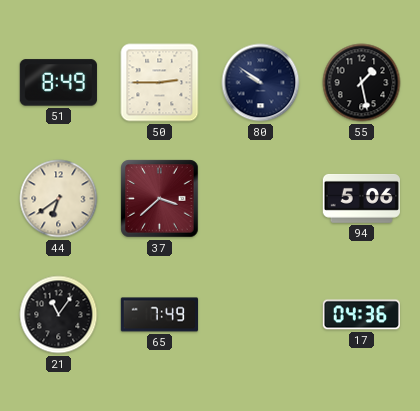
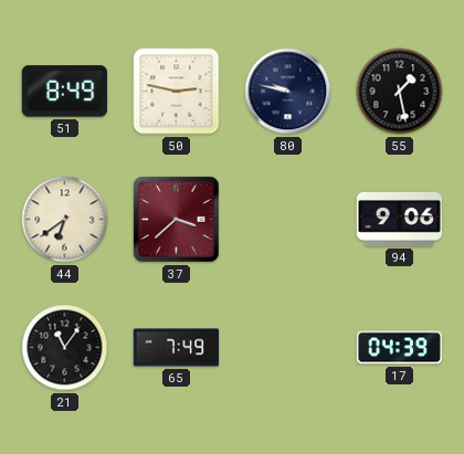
50: 2:45 -> 2:47 (177, 92)
80: 9:51 -> 9:47 (288, 92)
94: 5:06 -> 9:06 (399, 219)
17: 04:36 -> 04:39 (399, 348)
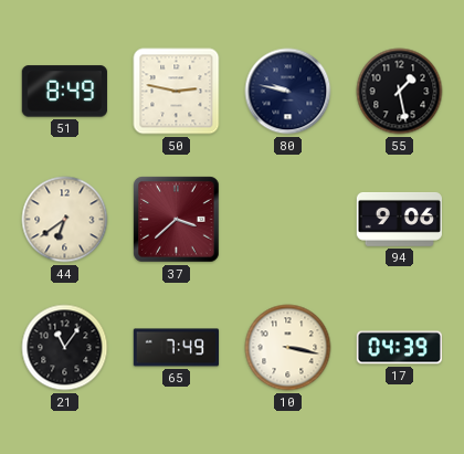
10: none -> 3:17 (288, 348)
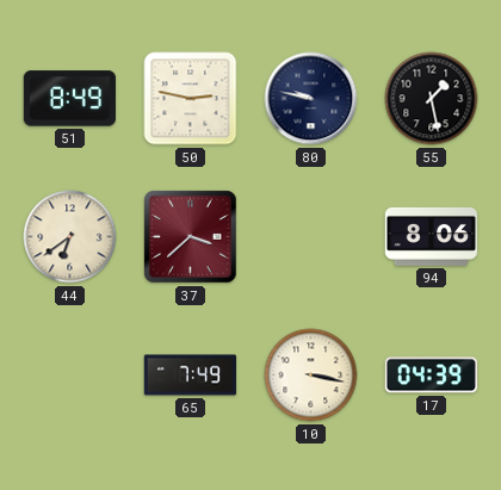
94: 9:06 -> 8:06 (431, 236)
21: 11:06 -> none (65, 348)
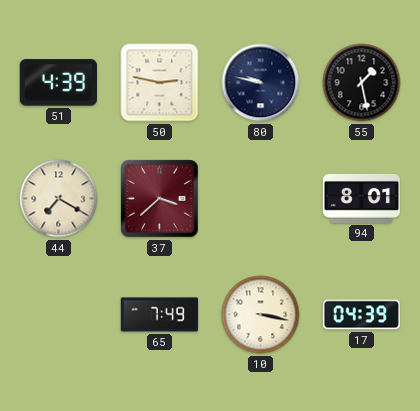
51: 8:49 -> 4:39 (58, 83)
44: 6:39 -> 7:20 (59, 199)
94: 8:06 -> 8:01 (361, 198)
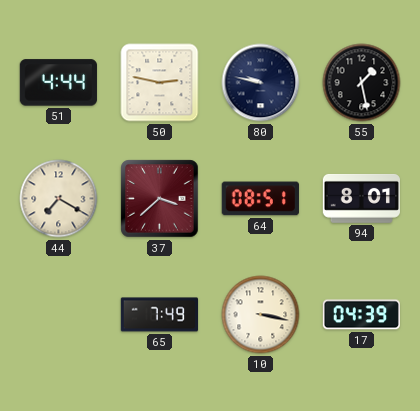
51: 4:39 -> 4:44 (58, 83)
64: none -> 08:51 (260, 199)
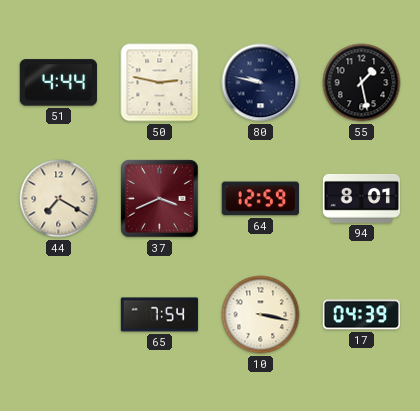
37: 3:38 -> 3:41 (160, 199)
64: 08:51 -> 12:59 (260, 199)
65: 7:49 -> 7:54 (160, 315)
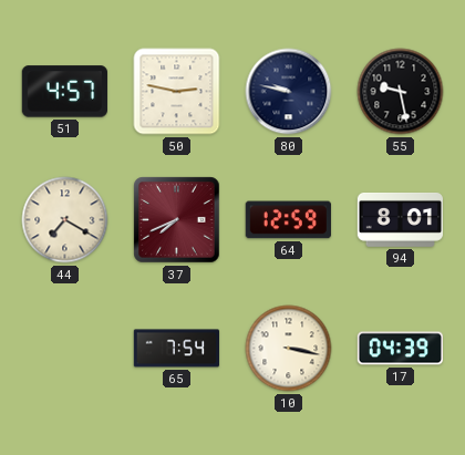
51: 4:44 -> 4:57 (64, 92)
55: 1:28 -> 9:28 (401, 92)
37: 3:41 -> 7:41 (177, 220)
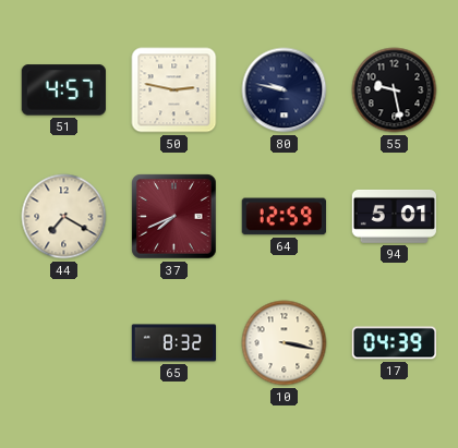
94: 8:01 -> 5:01 (394, 216)
65: 7:54 -> 8:32 (174, 343)
